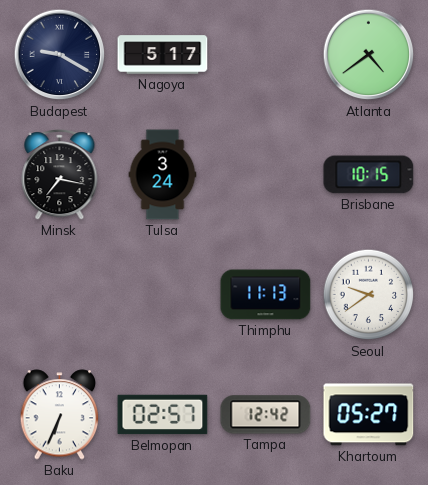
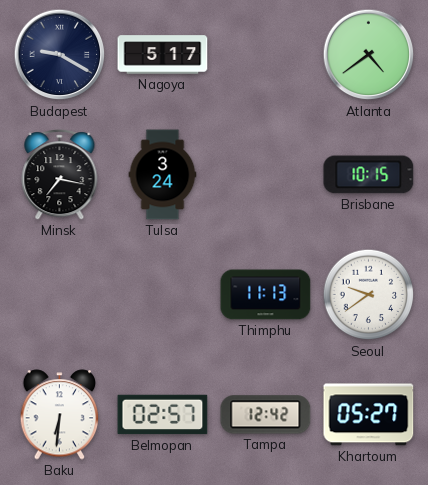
Baku: 6:34 -> 6:31 (60, 415)
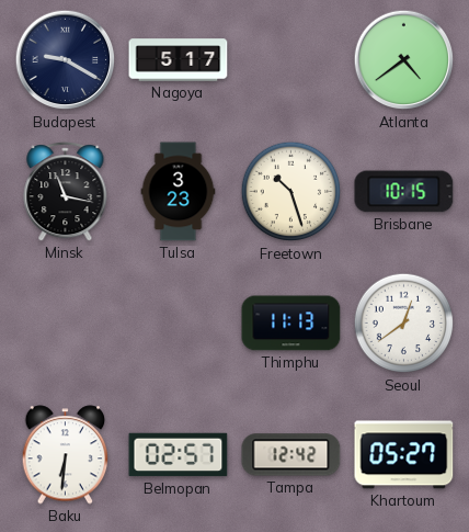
Minsk: 7:17 -> 11:17 (66, 192)
Tulsa: 3:24 -> 3:23 (179, 192)
Freetown: none -> 10:27 (291, 192)
Seoul: 9:39 -> 12:39 (404, 324)
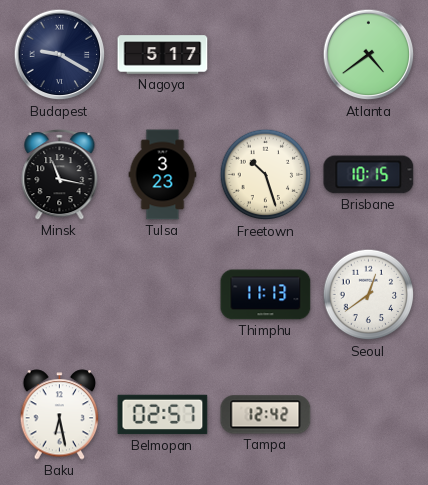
Baku: 6:31 -> 6:28 (60, 415)
Khartoum: 05:27 -> none (404, 455)
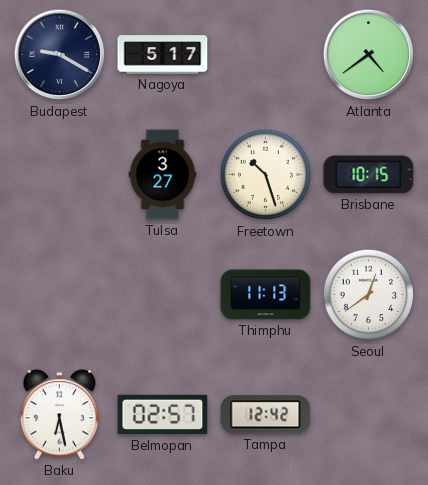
Minsk: 11:17 -> none (60, 175)
Tulsa: 3:23 -> 3:27 (163, 175)
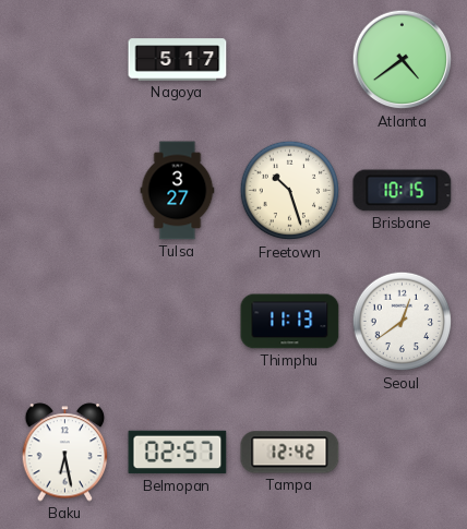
Budapest: 9:20 -> none (60, 55)
